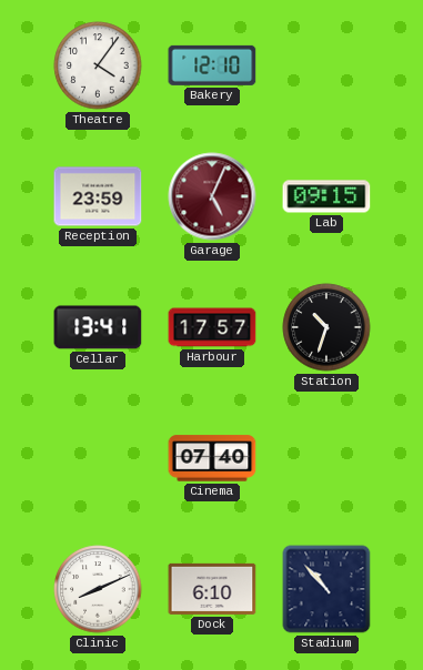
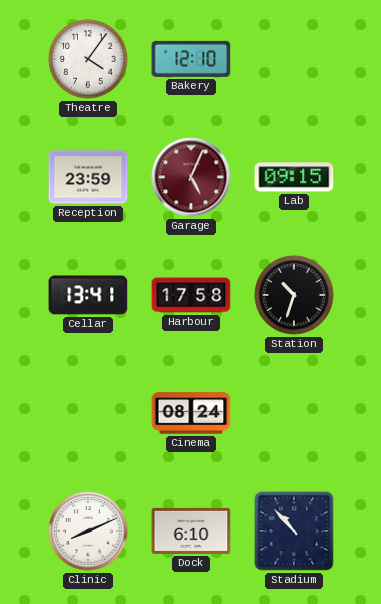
Harbour: 17:57 -> 17:58 (191, 295)
Cinema: 07:40 -> 08:24 (191, 413)
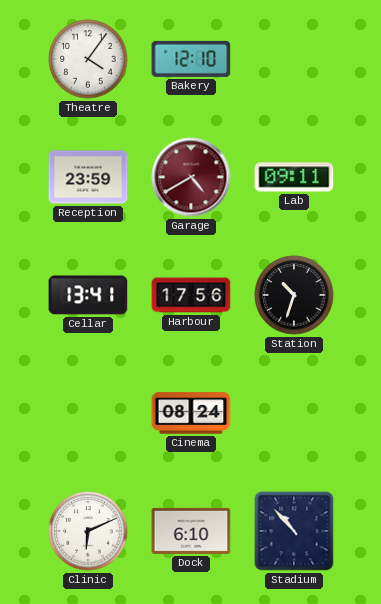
Garage: 5:04 -> 4:40 (191, 177)
Lab: 09:15 -> 09:11 (294, 177)
Harbour: 17:58 -> 17:56 (191, 295)
Clinic: 8:11 -> 6:11 (88, 531)
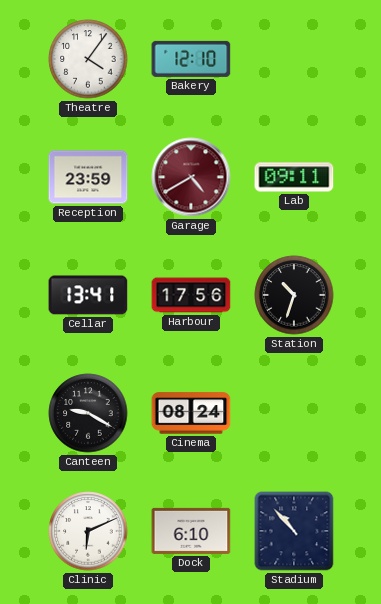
Canteen: none -> 9:20 (88, 413)
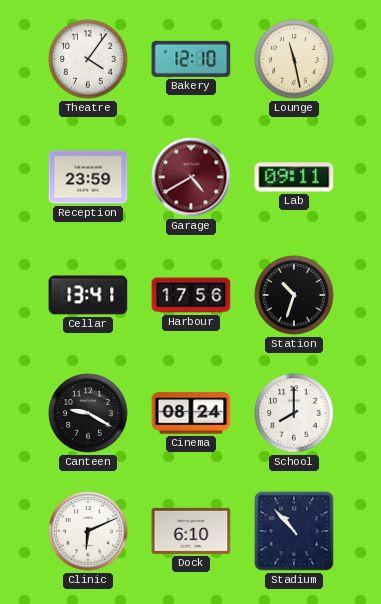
Lounge: none -> 11:28 (294, 59)
School: none -> 8:00 (294, 413)
